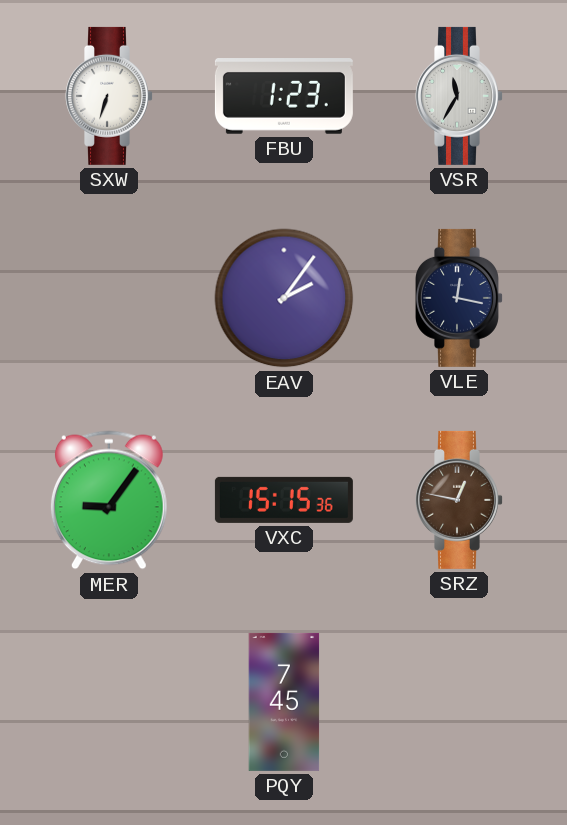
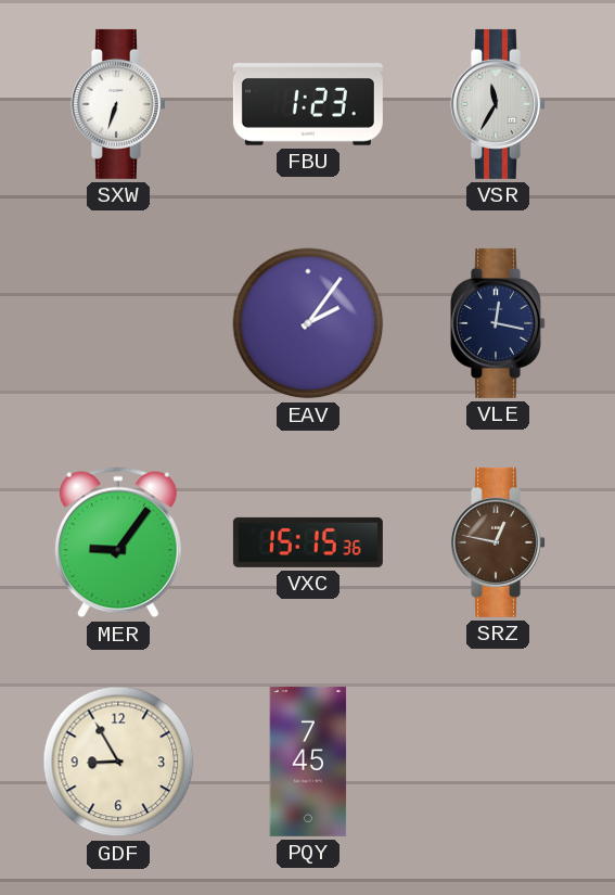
GDF: none -> 8:55 (118, 762)
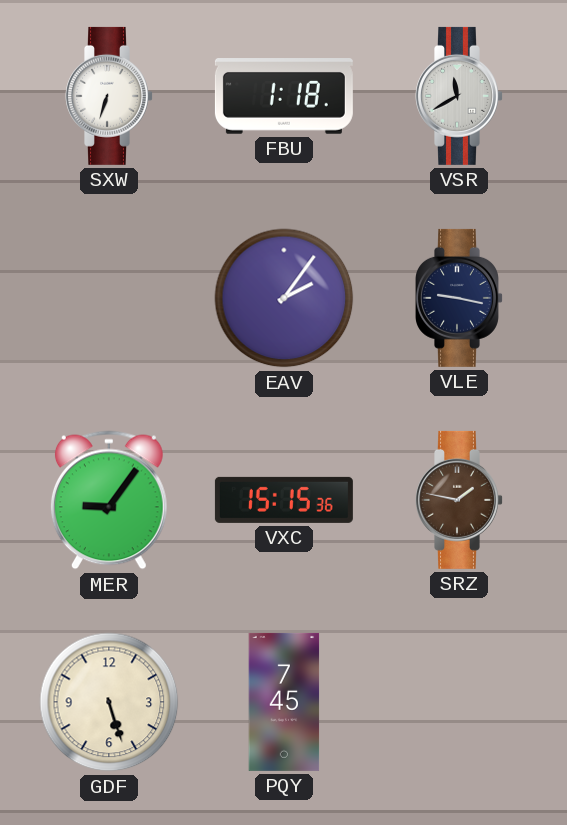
FBU: 1:23 -> 1:18 (284, 96)
VSR: 11:35 -> 11:40 (460, 96)
VLE: 12:17 -> 9:17 (460, 298)
SRZ: 12:47 -> 1:47 (460, 500)
GDF: 8:55 -> 5:27 (109, 702)
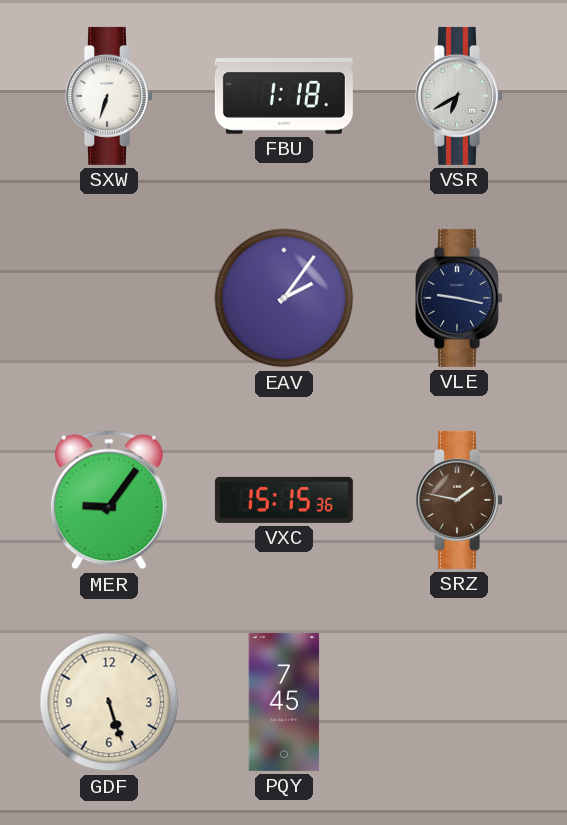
VSR: 11:40 -> 6:40 (460, 96)
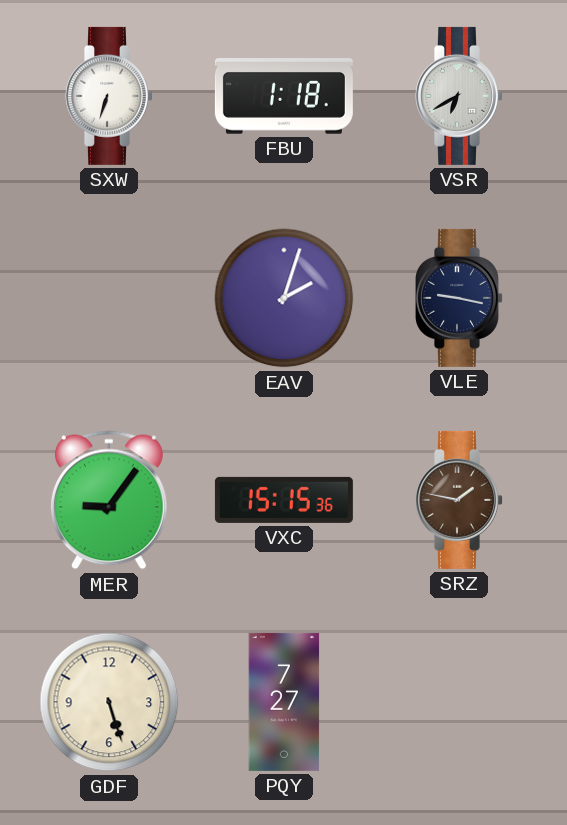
EAV: 2:06 -> 2:03 (284, 298)
PQY: 7:45 -> 7:27 (284, 702)
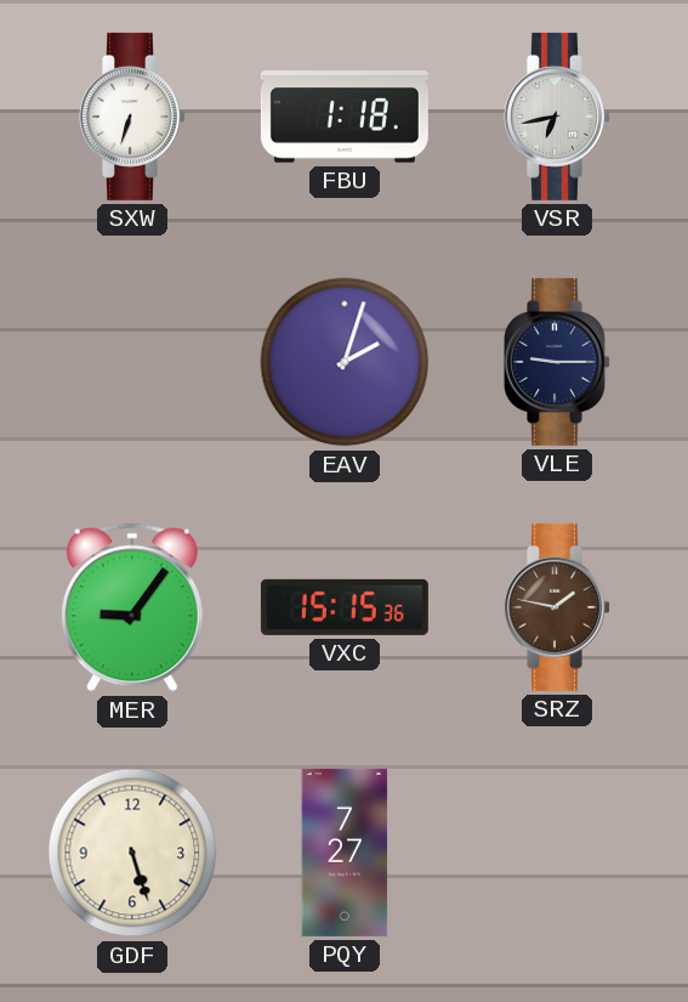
VSR: 6:40 -> 6:43 (558, 117)
VLE: 9:17 -> 9:15 (558, 362)
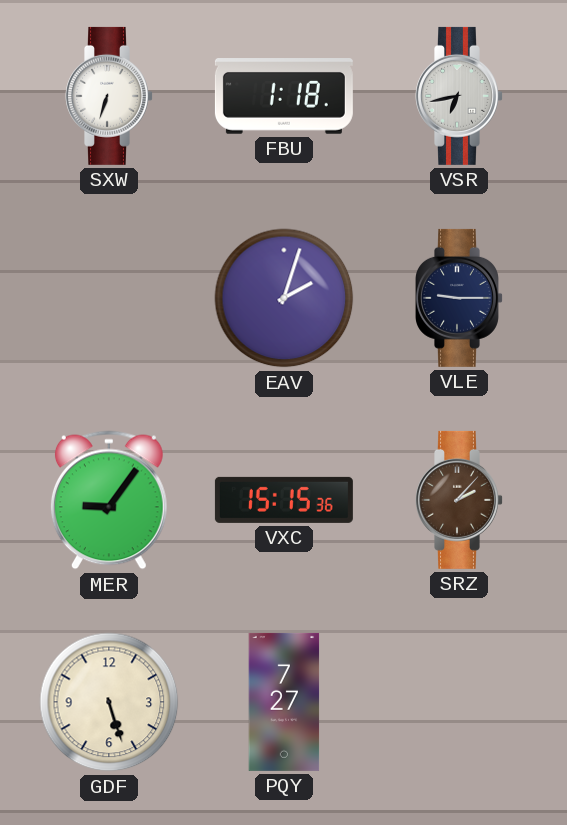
SRZ: 1:47 -> 2:07 (460, 500)
